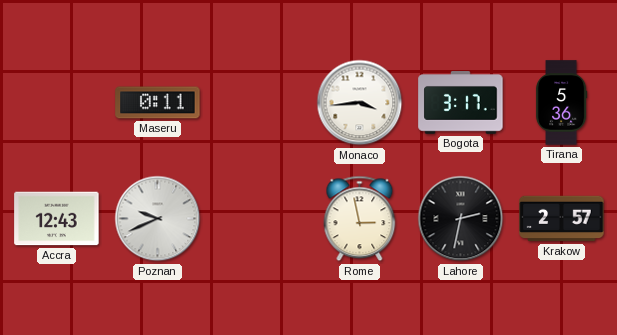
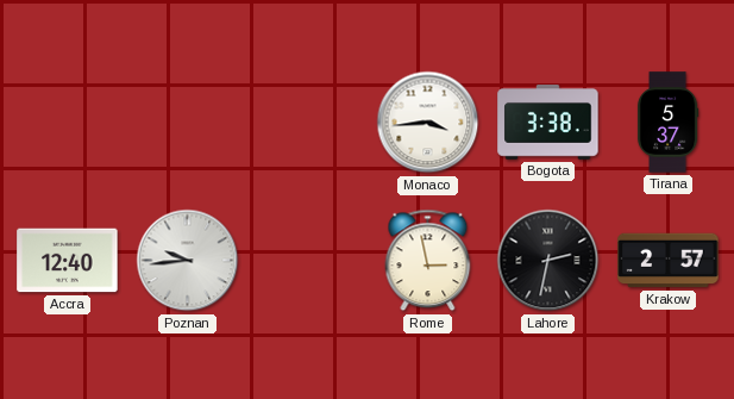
Maseru: 0:11 -> none (158, 103)
Bogota: 3:17 -> 3:38 (548, 123)
Tirana: 5:36 -> 5:37 (667, 123)
Accra: 12:43 -> 12:40 (68, 261)
Poznan: 9:41 -> 9:44 (188, 261)
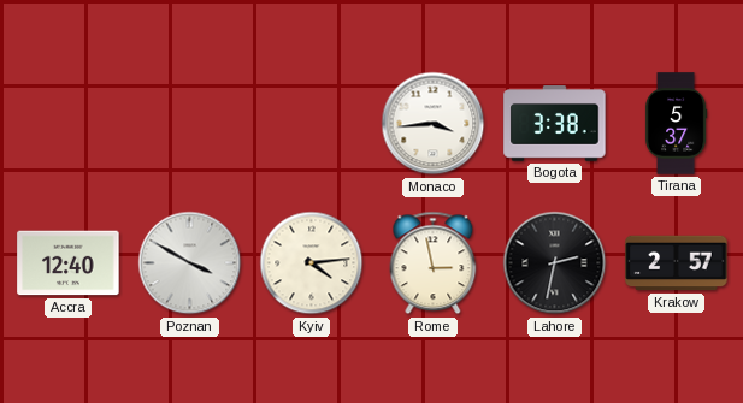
Poznan: 9:44 -> 3:50 (190, 263)
Kyiv: none -> 4:14 (312, 263)
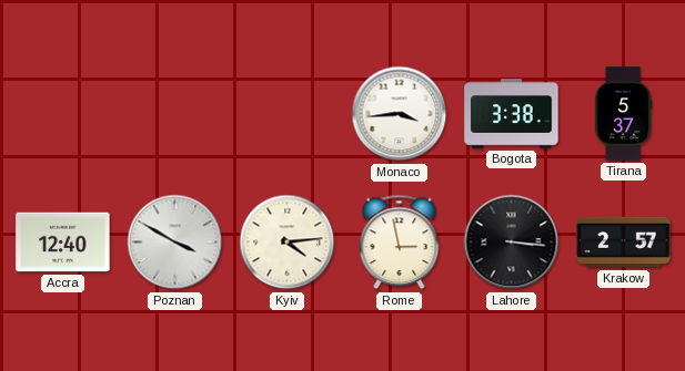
Lahore: 2:32 -> 3:16 (512, 243)
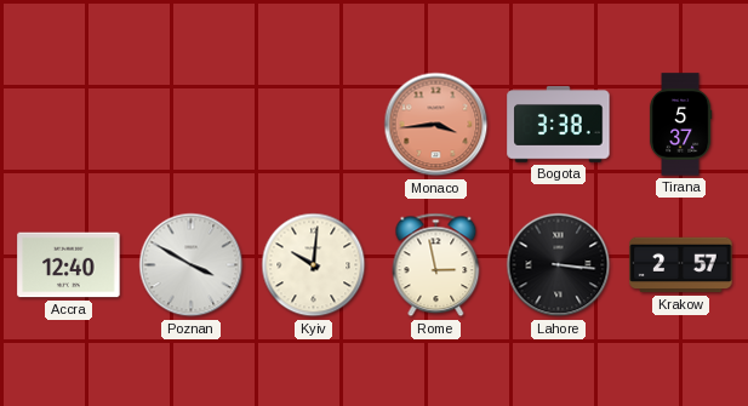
Monaco dial: white -> salmon (436, 125)
Kyiv: 4:14 -> 10:01 (314, 265)
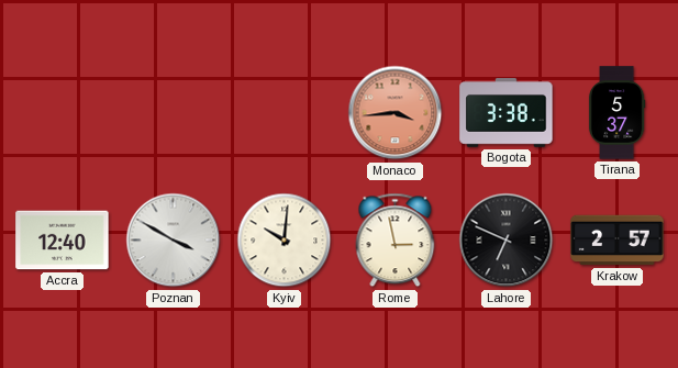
Lahore: 3:16 -> 6:49 (507, 241)
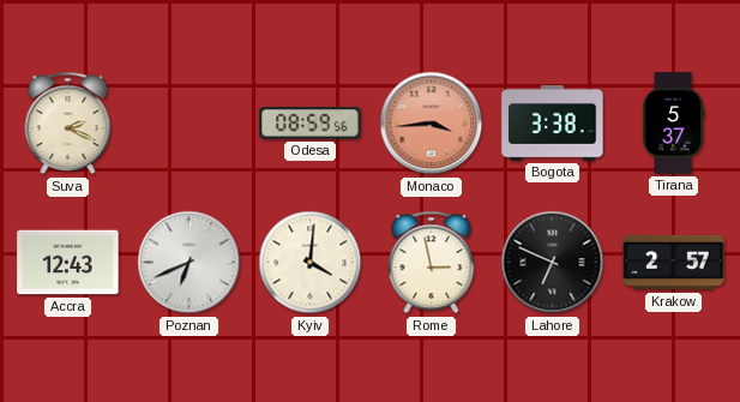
Suva: none -> 2:19 (68, 124)
Odesa: none -> 08:59 (311, 124)
Accra: 12:40 -> 12:43 (68, 263)
Poznan: 3:50 -> 6:41 (189, 263)
Kyiv: 10:01 -> 4:01 (311, 263)
